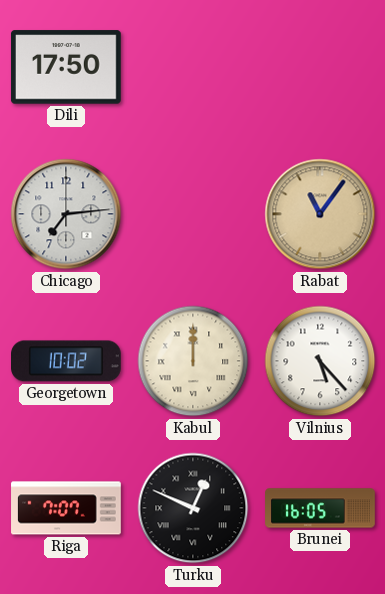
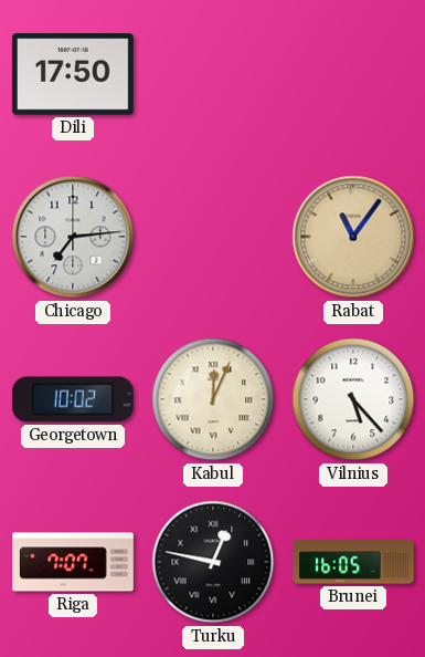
Kabul: 12:00 -> 12:04 (213, 399)
Turku: 12:49 -> 12:47 (213, 562)
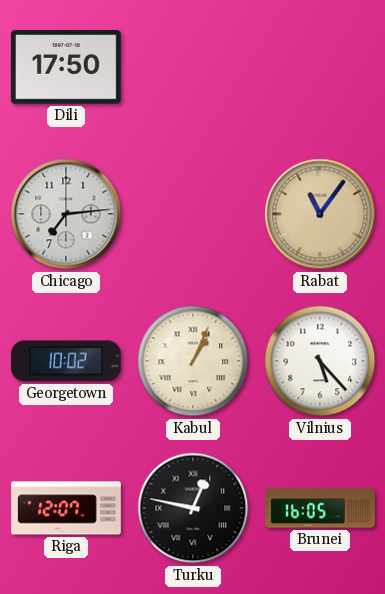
Kabul: 12:04 -> 1:04 (193, 361)
Riga: 7:07 -> 12:07 (66, 508)
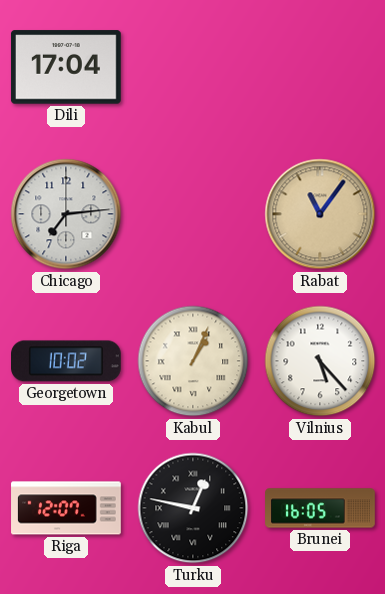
Dili: 17:50 -> 17:04 (66, 67)
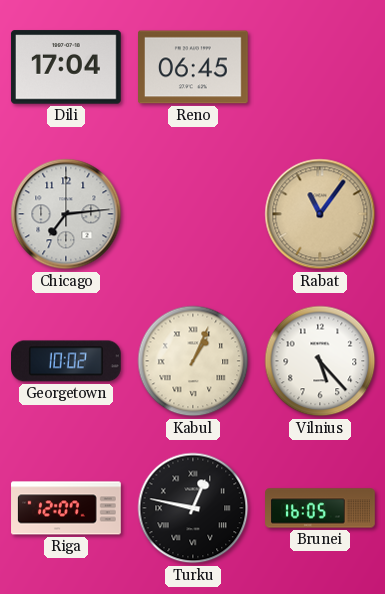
Reno: none -> 06:45 (194, 67)
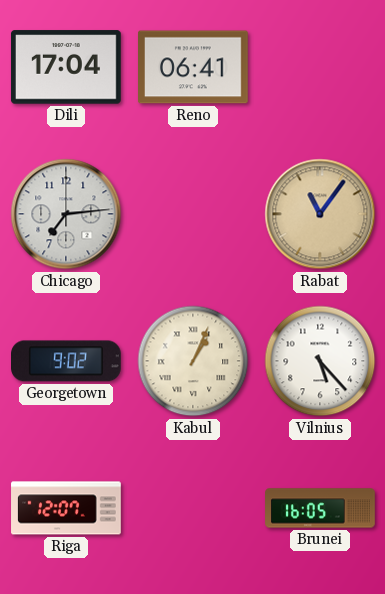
Reno: 06:45 -> 06:41 (194, 67)
Georgetown: 10:02 -> 9:02 (67, 361)
Turku: 12:47 -> none (193, 508)
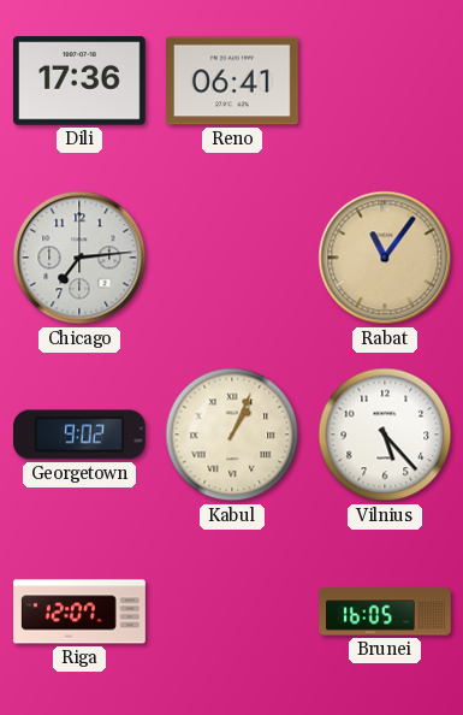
Dili: 17:04 -> 17:36 (79, 81)
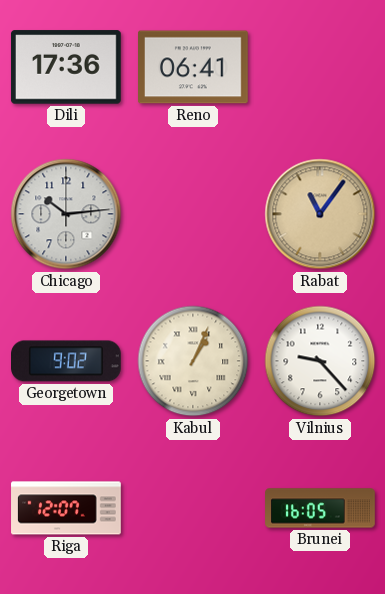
Chicago: 7:14 -> 10:14 (66, 214)
Vilnius: 5:23 -> 9:23 (320, 361)
